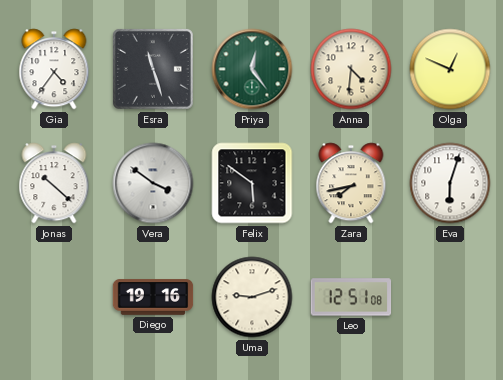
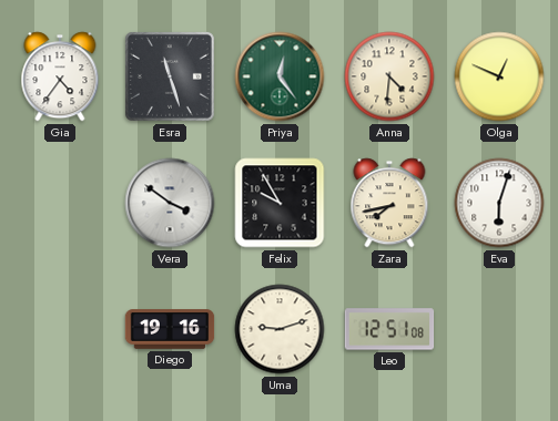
Jonas: 10:22 -> none (54, 183)
Felix: 5:51 -> 9:55 (280, 203)
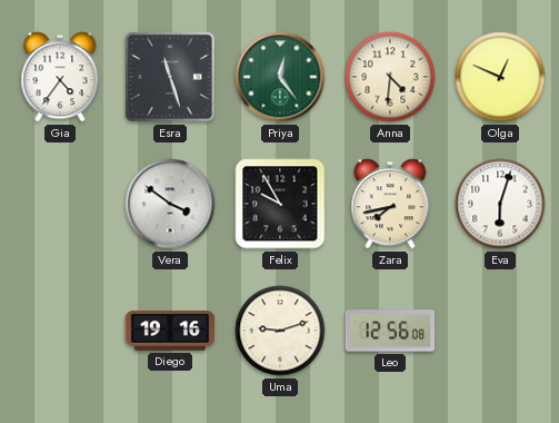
Leo: 12:51 -> 12:56 (390, 331)
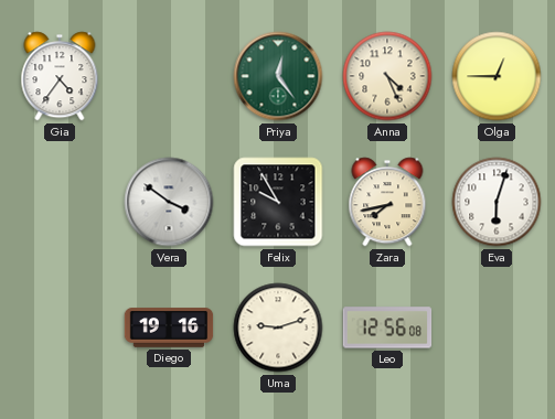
Esra: 11:27 -> none (170, 77)
Anna: 4:31 -> 4:26 (387, 76)
Olga: 12:49 -> 12:45 (497, 76)
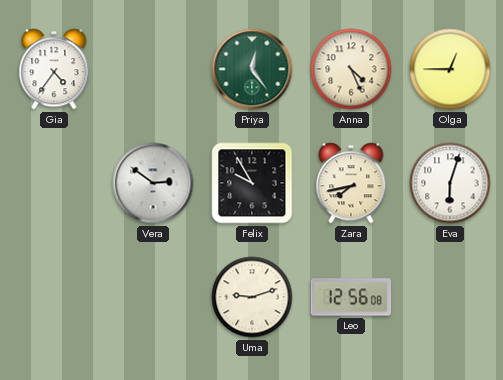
Vera: 3:51 -> 2:51 (153, 183)
Diego: 19:16 -> none (169, 327)
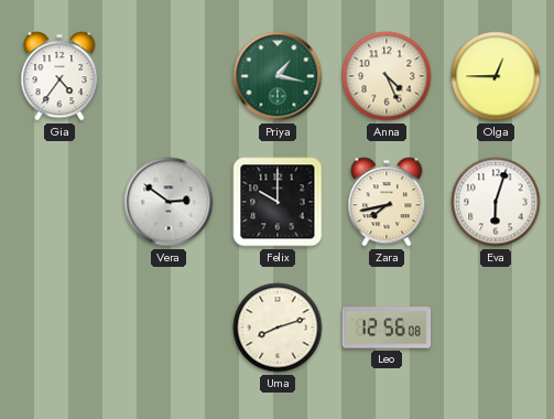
Priya: 12:24 -> 1:17 (278, 76)
Felix: 9:55 -> 10:00 (278, 202)
Uma: 9:12 -> 8:12 (278, 327)
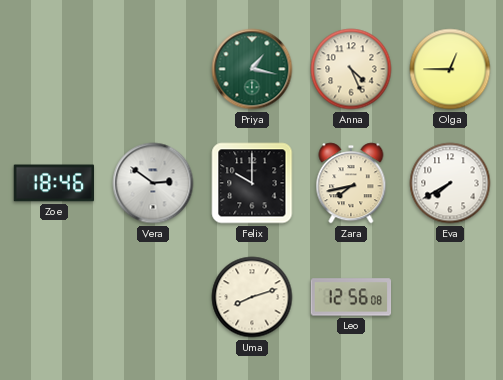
Gia: 4:36 -> none (59, 76)
Zoe: none -> 18:46 (53, 183)
Eva: 6:03 -> 7:40 (450, 183)
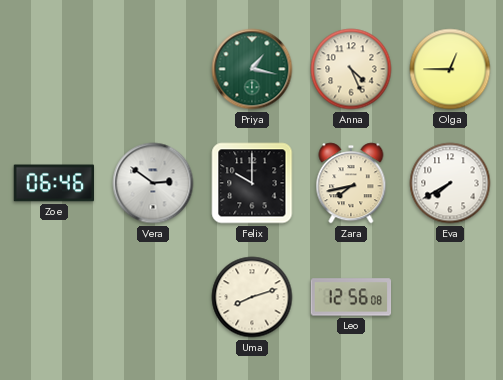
Zoe: 18:46 -> 06:46 (53, 183)
